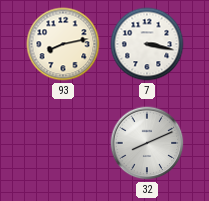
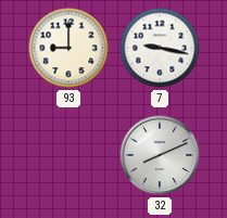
93: 8:13 -> 9:00 (68, 48)
7: 3:17 -> 9:17 (160, 48)
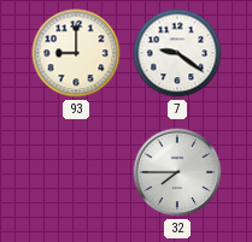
7: 9:17 -> 9:21 (177, 53)
32: 8:11 -> 7:45 (177, 172)
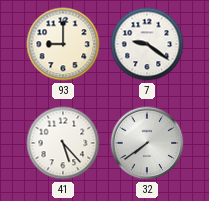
41: none -> 5:23 (63, 143)
32: 7:45 -> 7:39 (147, 143)
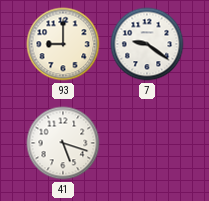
41: 5:23 -> 5:18 (63, 143)
32: 7:39 -> none (147, 143)
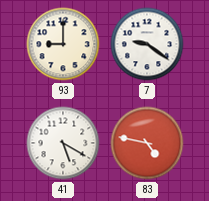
41: 5:18 -> 5:20 (63, 143)
83: none -> 4:47 (147, 143)
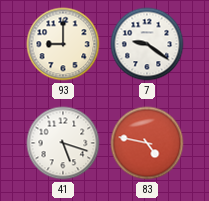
41: 5:20 -> 5:18 (63, 143)
